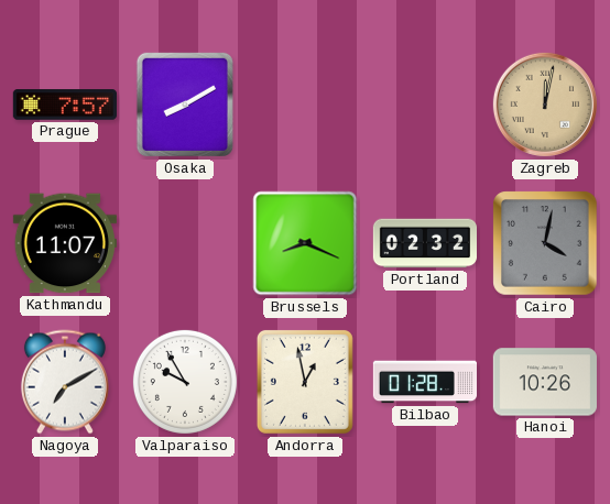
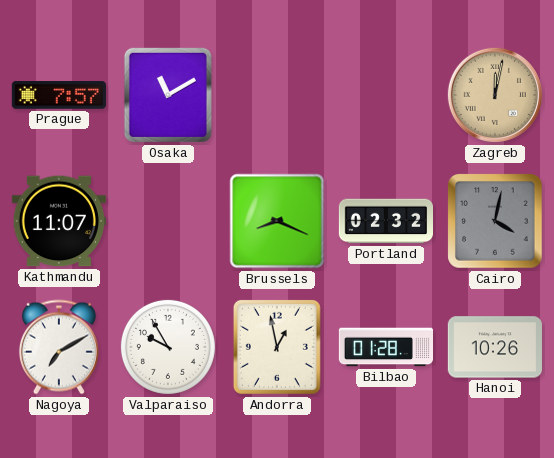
Osaka: 8:10 -> 11:10 (168, 95)
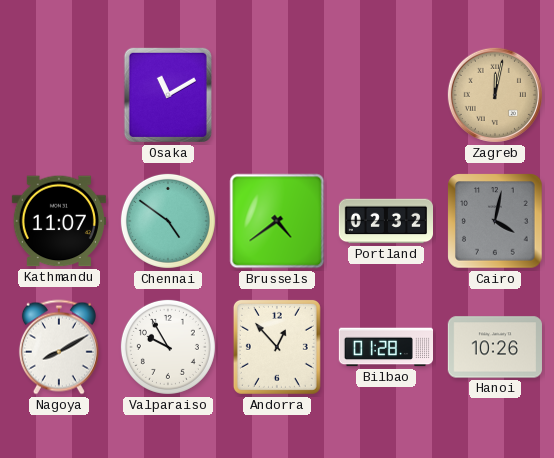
Prague: 7:57 -> none (59, 95)
Chennai: none -> 4:51 (168, 221)
Brussels: 8:19 -> 4:39 (277, 221)
Nagoya: 7:10 -> 8:10 (59, 347)
Andorra: 12:58 -> 12:53 (277, 347)
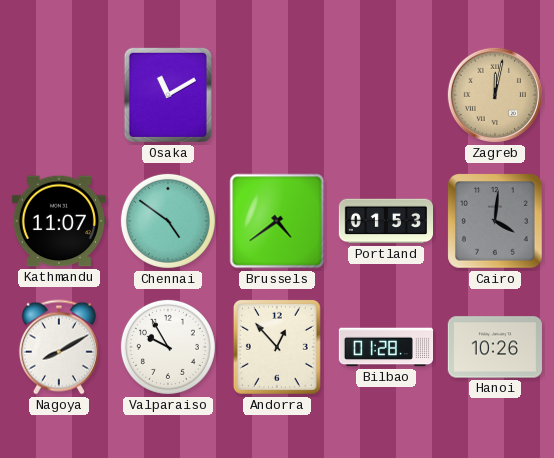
Portland: 02:32 -> 01:53 (385, 221)
Cairo: 4:02 -> 4:01 (495, 221)
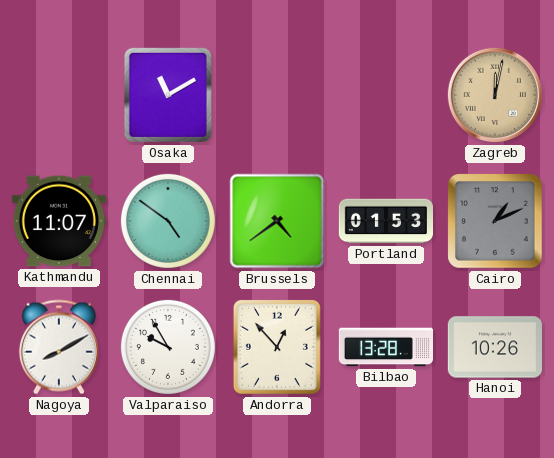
Cairo: 4:01 -> 1:11 (495, 221)
Bilbao: 01:28 -> 13:28 (385, 347)
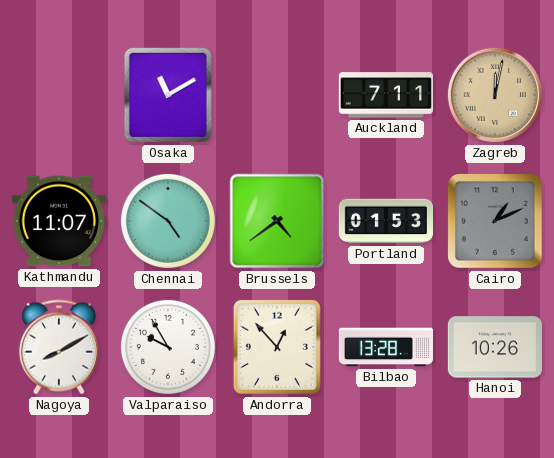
Auckland: none -> 7:11 (386, 95)
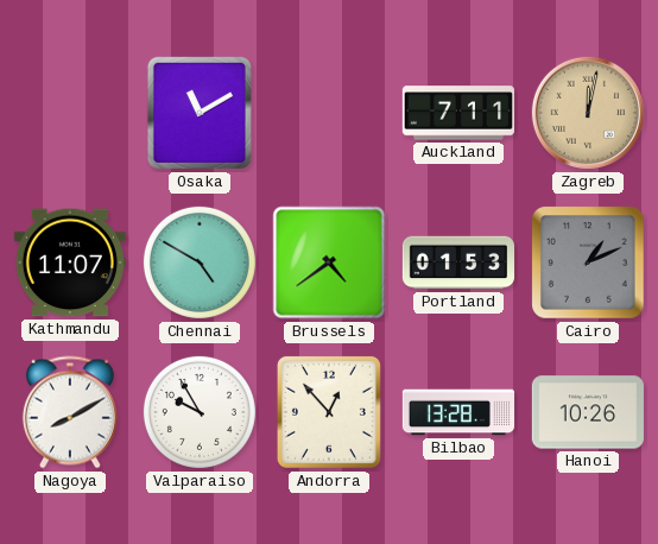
Chennai: 4:51 -> 4:50 (200, 262)
